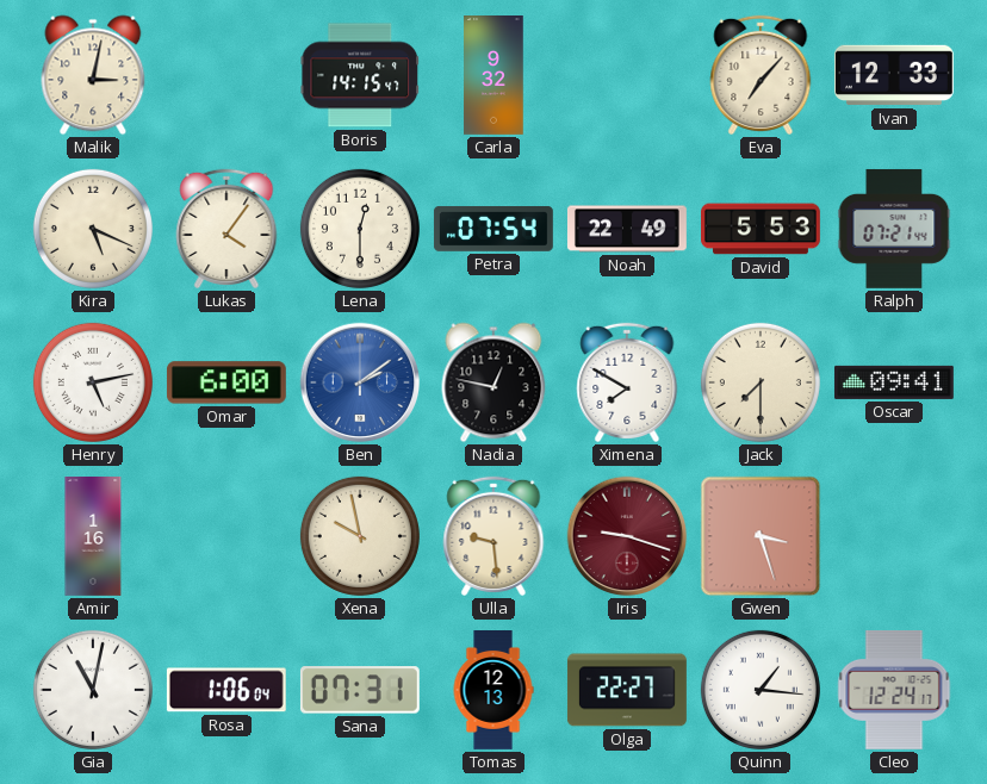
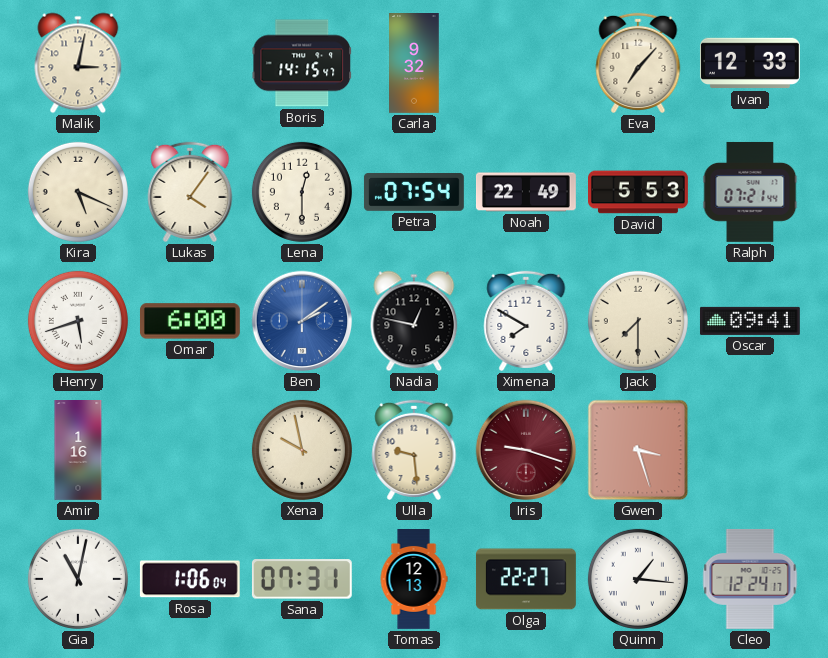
Henry: 5:13 -> 5:42 (78, 321)
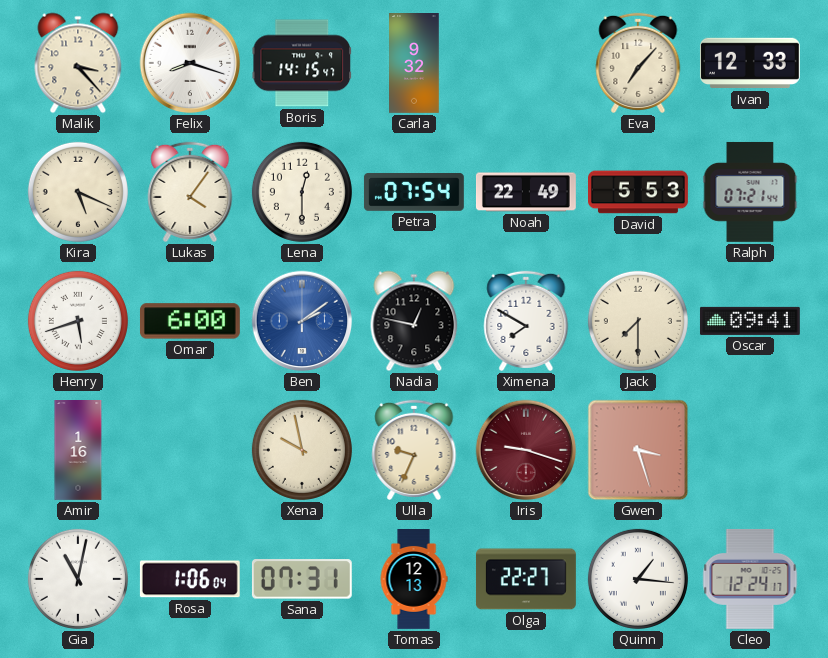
Malik: 3:02 -> 3:23 (78, 63)
Felix: none -> 8:18 (190, 63)
Ulla: 9:29 -> 9:34 (414, 450)
